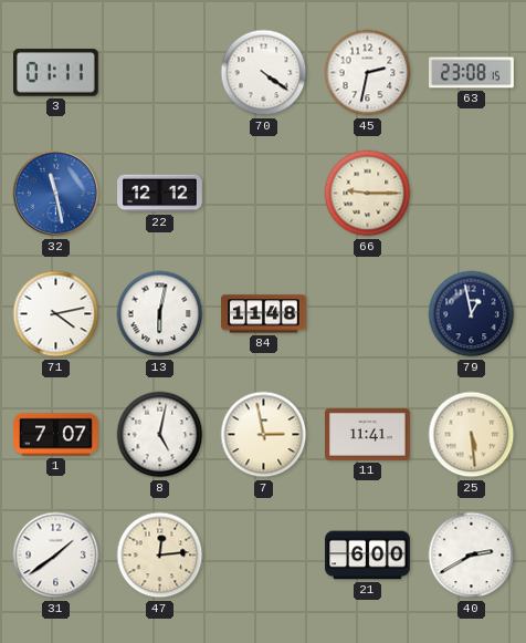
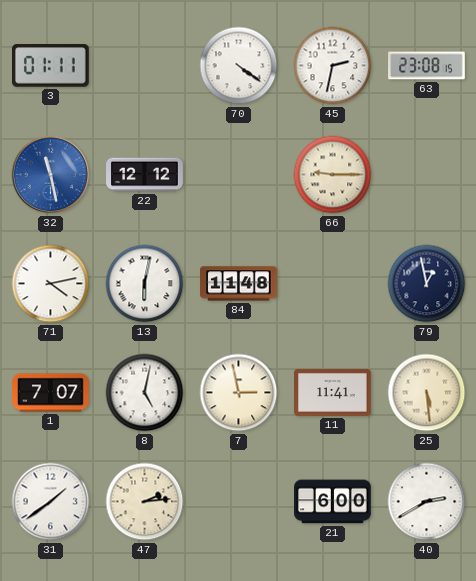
47: 12:14 -> 2:14 (145, 502)
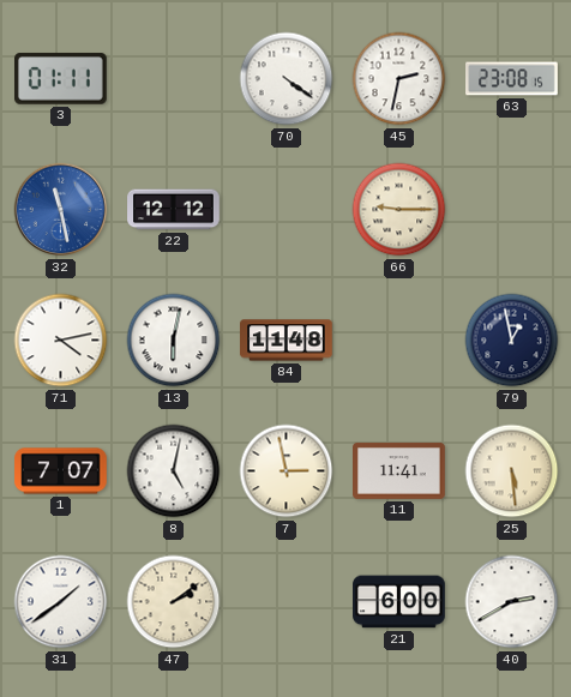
47: 2:14 -> 2:09 (174, 602)
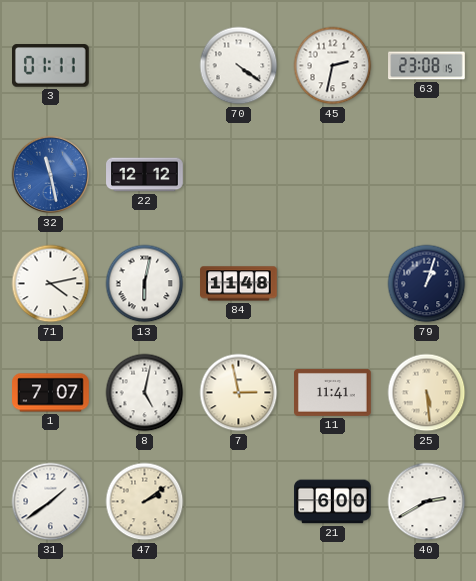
66: 9:15 -> none (399, 210)
79: 12:58 -> 1:03 (427, 284)
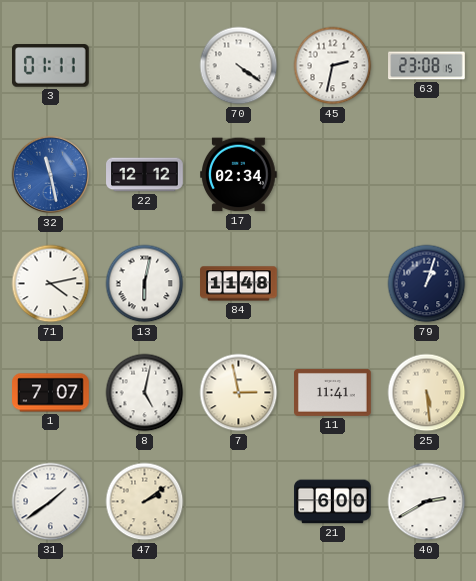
17: none -> 02:34 (239, 175)
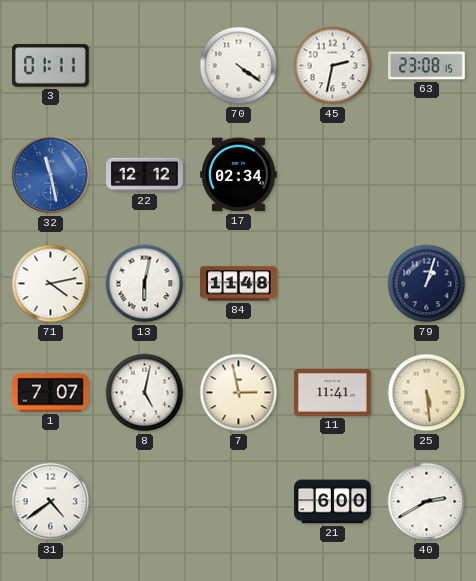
31: 1:39 -> 4:39 (51, 502)
47: 2:09 -> none (145, 502)
